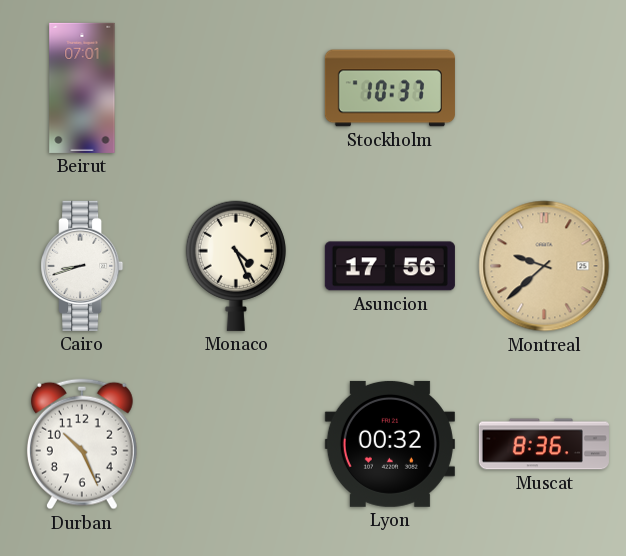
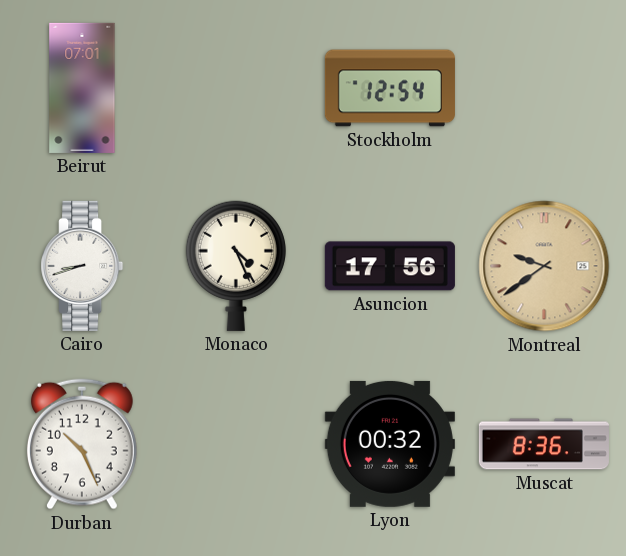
Stockholm: 10:37 -> 12:54 (390, 88)
Montreal: 9:38 -> 9:39 (544, 266)
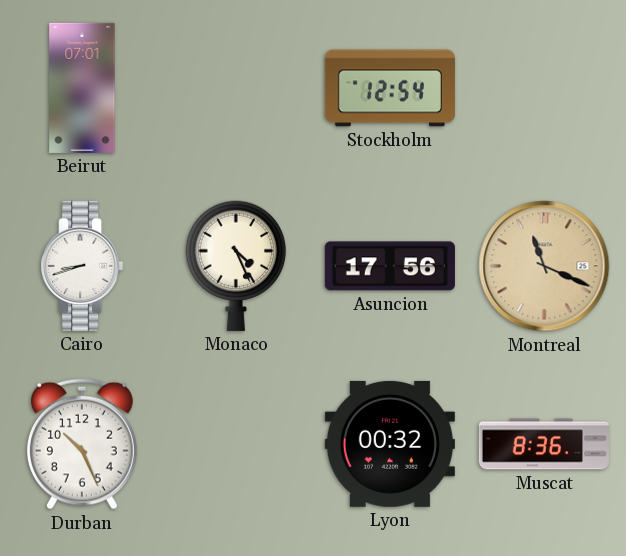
Montreal: 9:39 -> 11:19 (544, 266)
